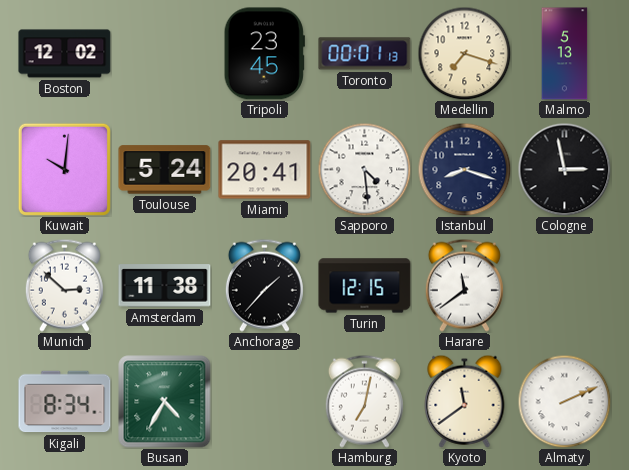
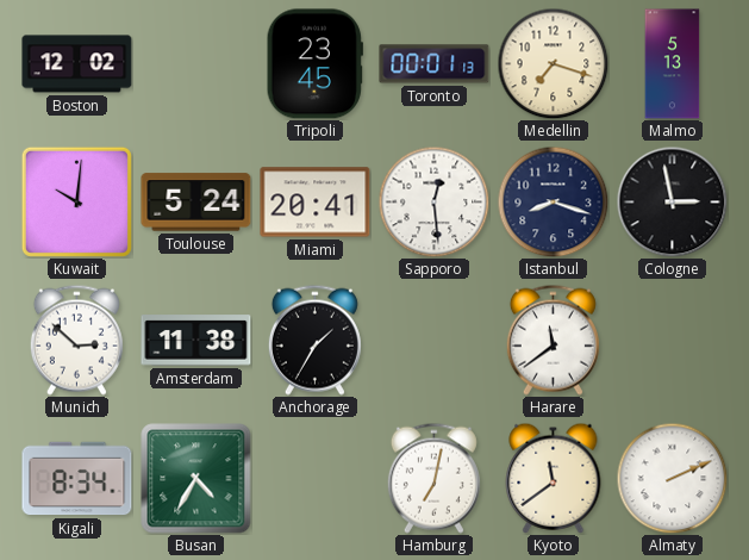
Sapporo: 4:29 -> 12:29 (433, 201)
Anchorage: 1:37 -> 1:35 (314, 340)
Turin: 12:15 -> none (365, 286)
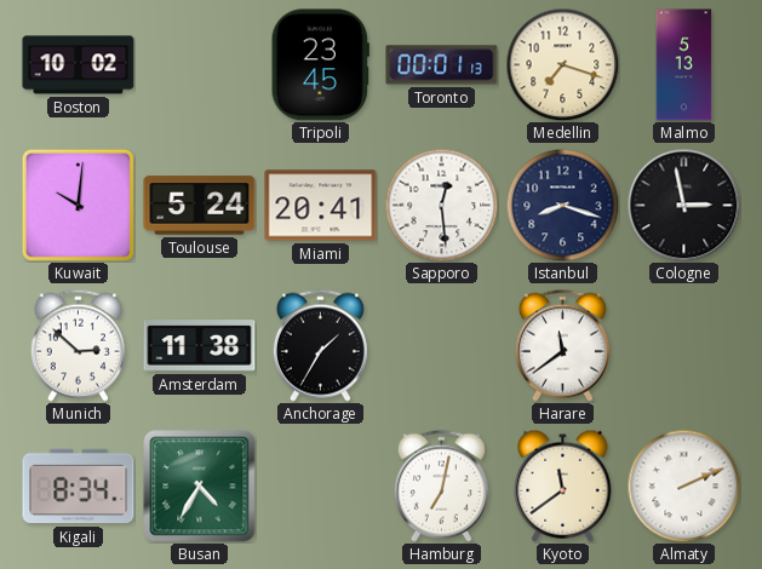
Boston: 12:02 -> 10:02 (79, 65)
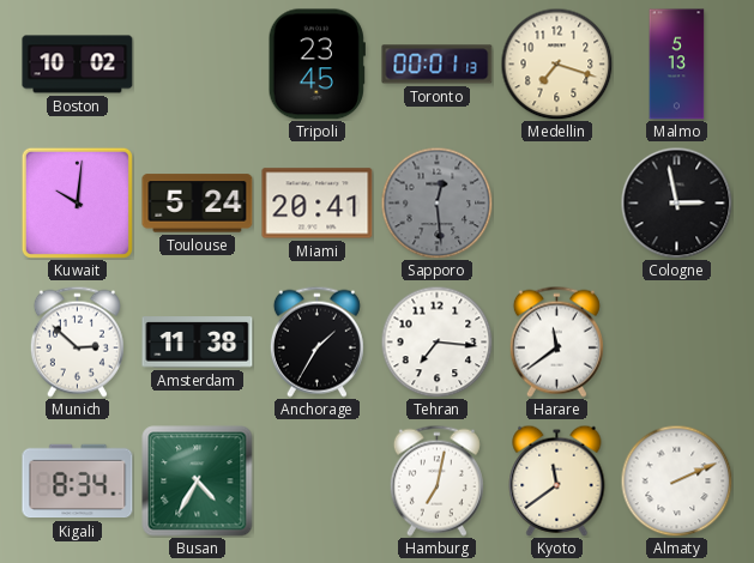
Sapporo dial: white -> grey (436, 202)
Istanbul: 8:18 -> none (562, 205)
Tehran: none -> 7:16 (436, 341)
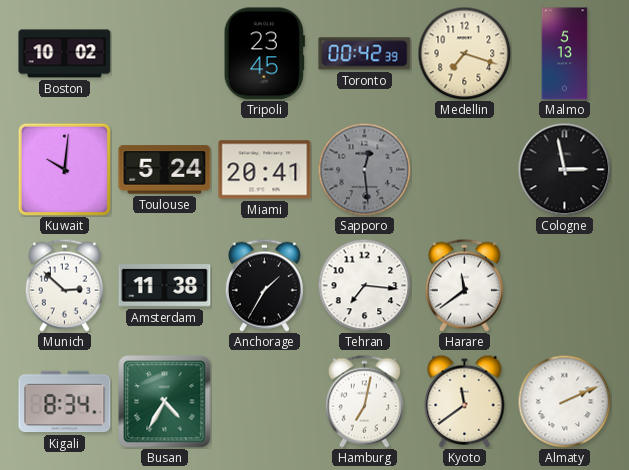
Toronto: 00:01 -> 00:42 (365, 54)
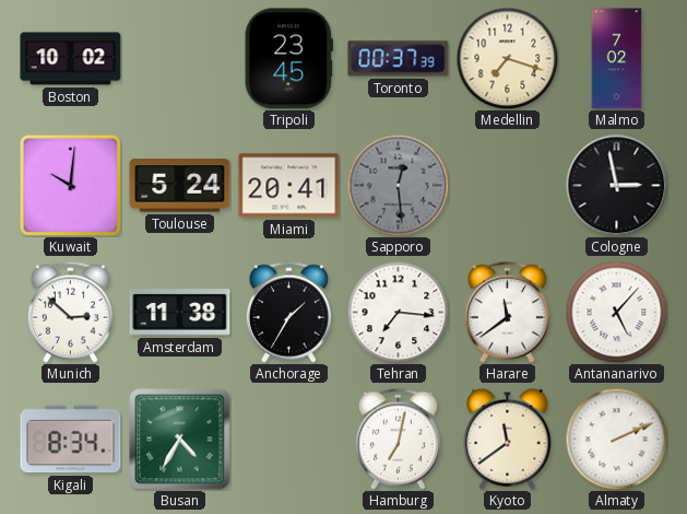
Toronto: 00:42 -> 00:37 (399, 59)
Malmo: 5:13 -> 7:02 (617, 59)
Antananarivo: none -> 5:07 (616, 312)
